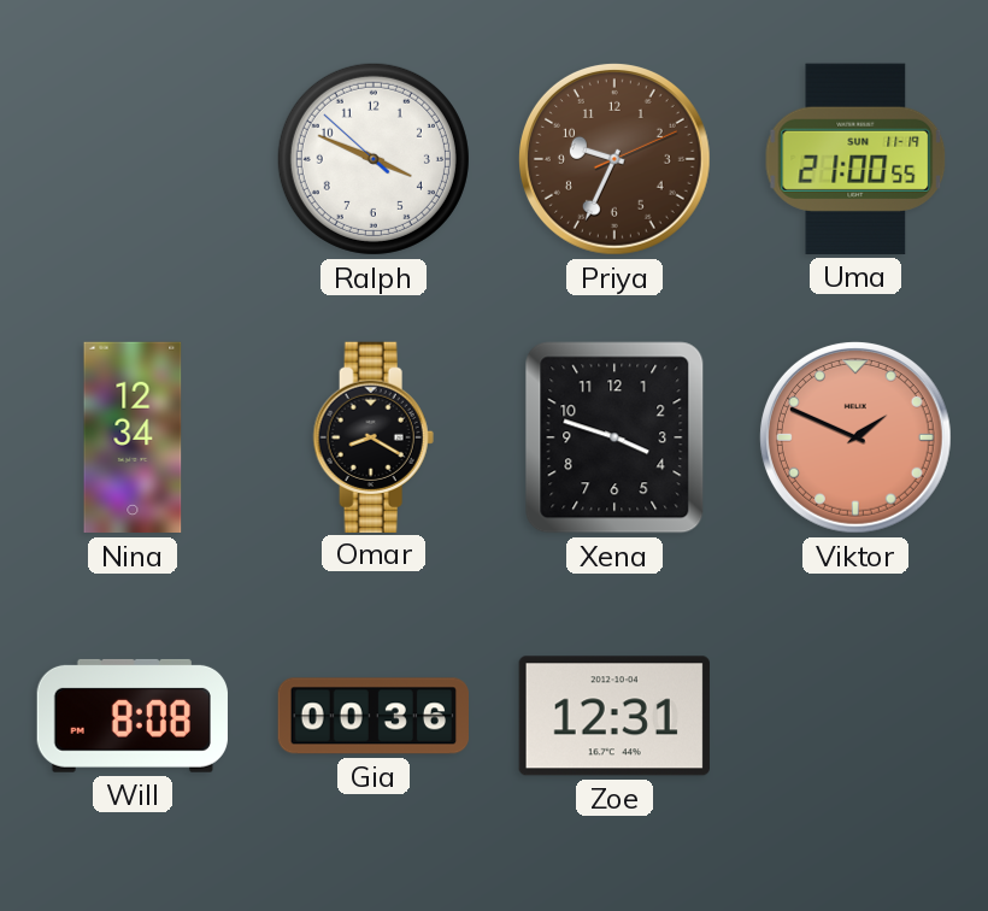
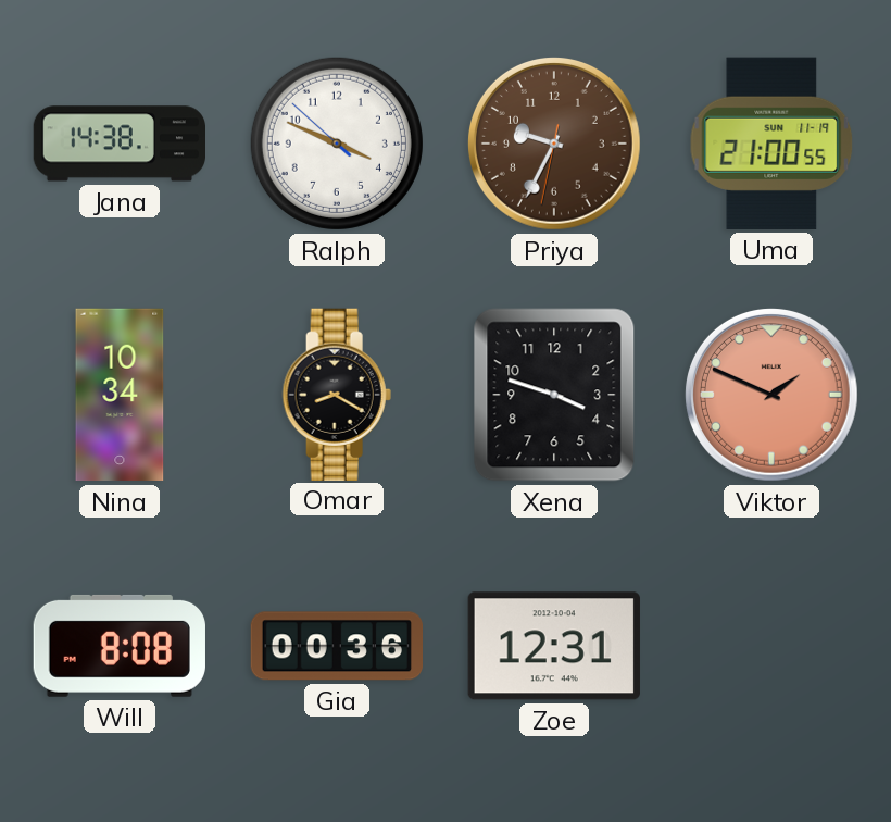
Jana: none -> 14:38 (120, 144)
Priya: 9:34:11 -> 9:34:32 (554, 144)
Nina: 12:34 -> 10:34 (120, 395)
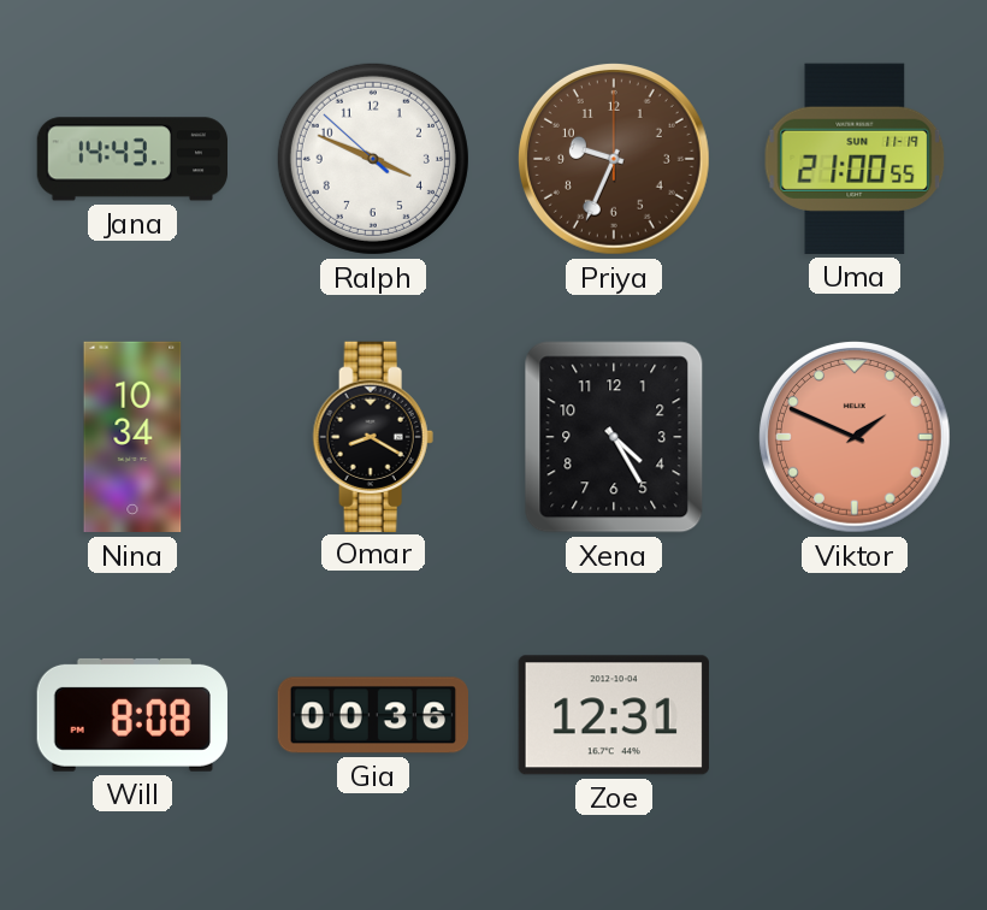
Jana: 14:38 -> 14:43 (132, 159)
Priya: 9:34:32 -> 9:34:00 (614, 159)
Xena: 3:48 -> 4:25 (614, 437)
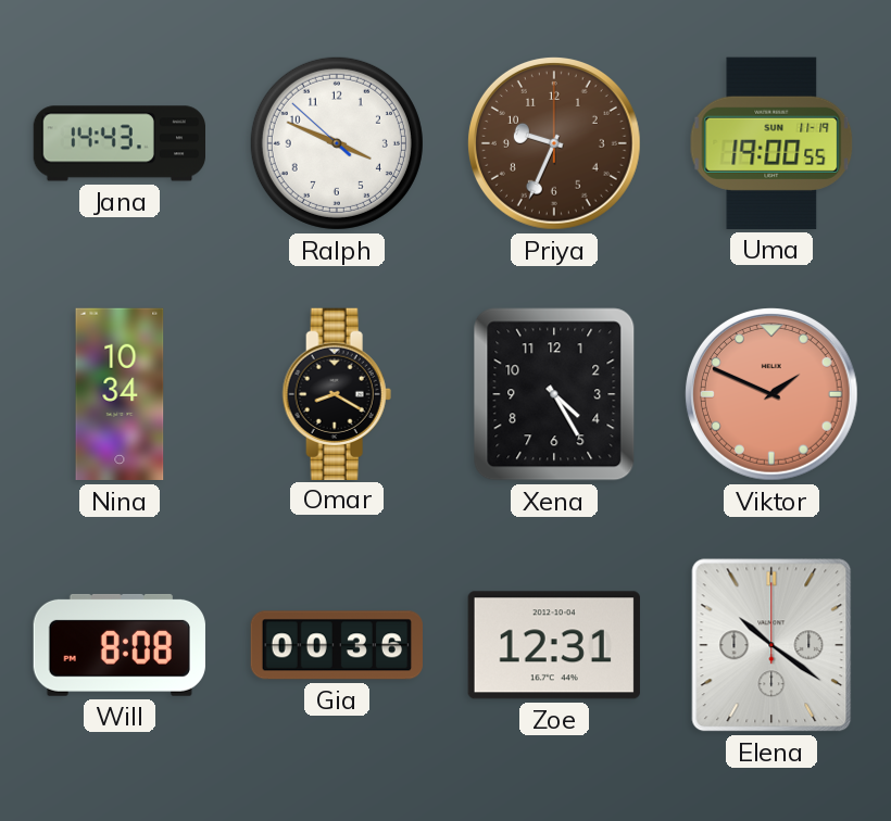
Uma: 21:00 -> 19:00 (771, 143)
Elena: none -> 10:21 (771, 645)
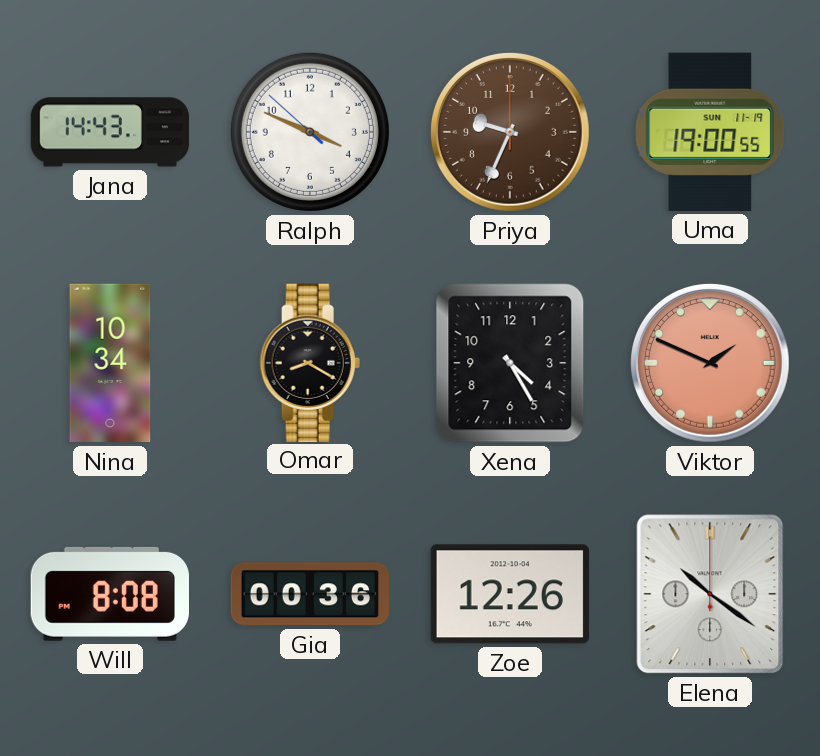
Zoe: 12:31 -> 12:26 (510, 594)
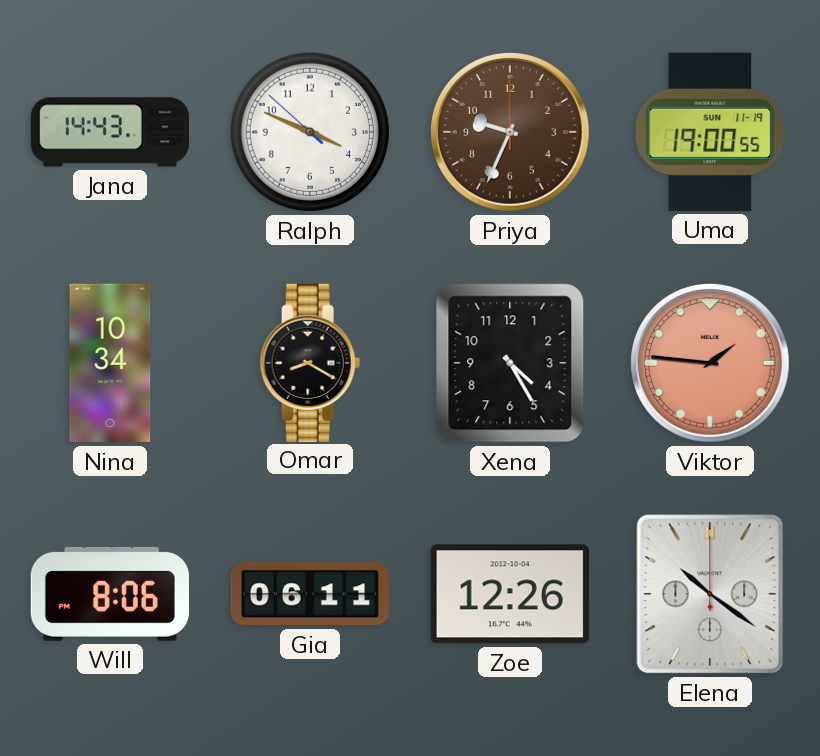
Viktor: 1:49 -> 1:46 (710, 363)
Will: 8:08 -> 8:06 (110, 594)
Gia: 00:36 -> 06:11 (309, 594)
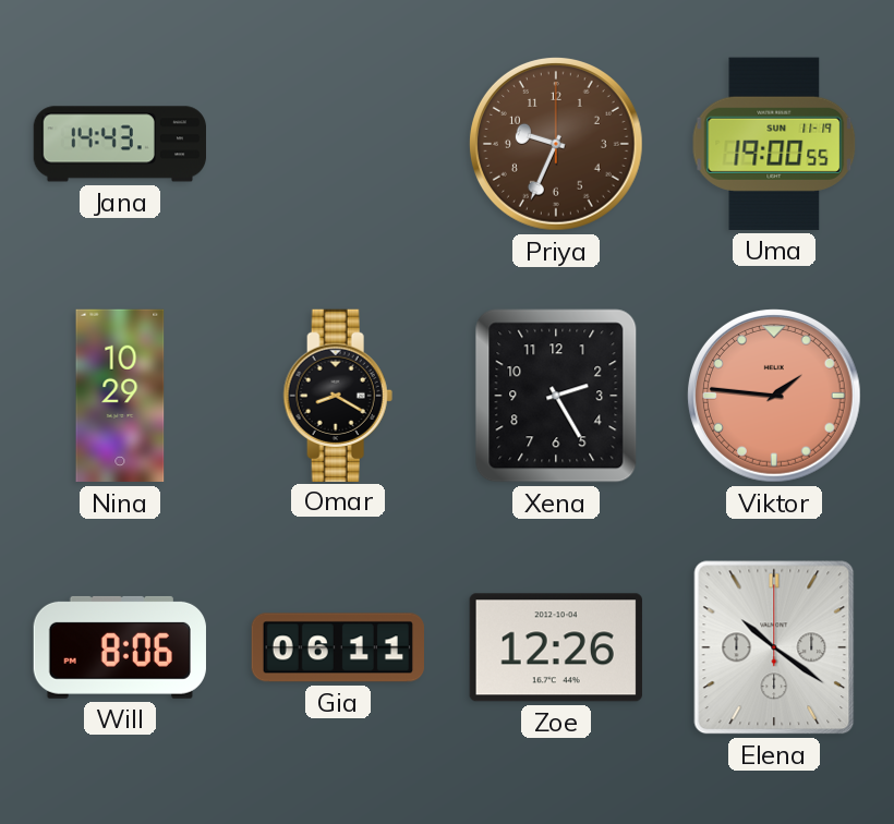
Ralph: 3:48 -> none (310, 132)
Nina: 10:34 -> 10:29 (120, 396)
Xena: 4:25 -> 2:25 (556, 396)
